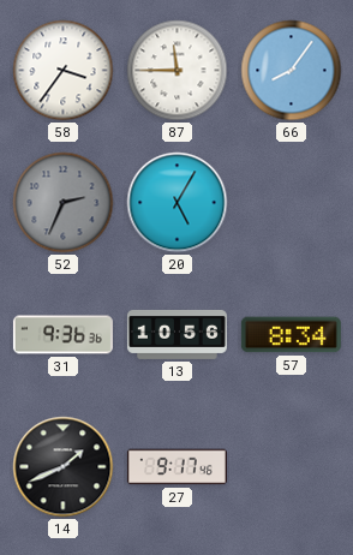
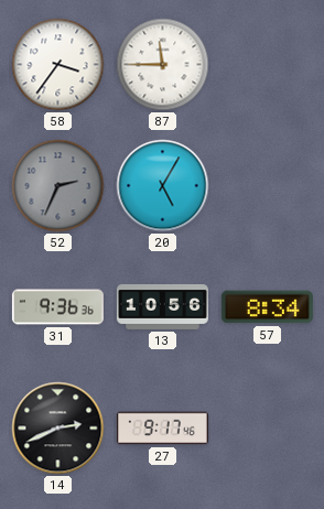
66: 8:06 -> none (292, 71)
14: 1:41 -> 2:41 (58, 429)
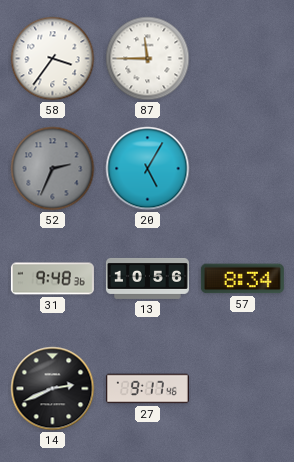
31: 9:36 -> 9:48 (52, 279)
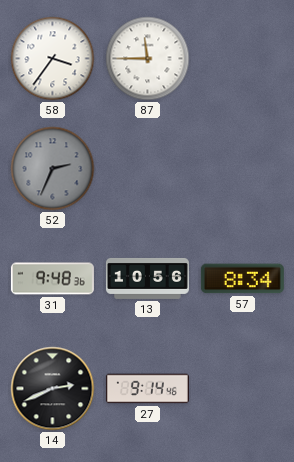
20: 5:05 -> none (148, 169)
27: 9:17 -> 9:14 (147, 389)
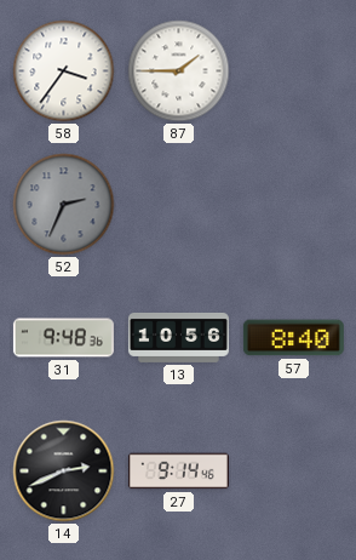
87: 11:45 -> 1:45 (179, 72)
57: 8:34 -> 8:40 (293, 338)
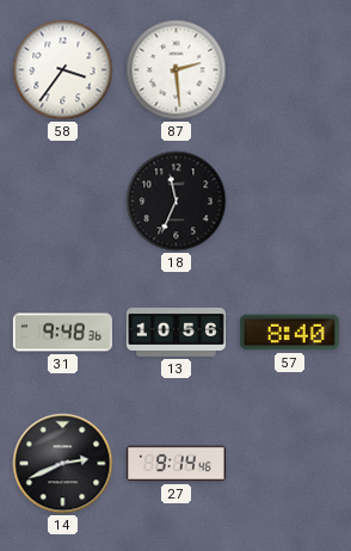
87: 1:45 -> 2:29 (177, 70)
52: 2:34 -> none (64, 205)
18: none -> 11:34 (177, 202)
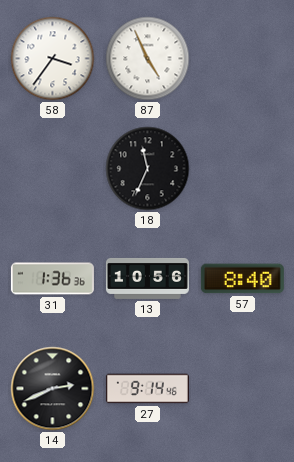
87: 2:29 -> 4:56 (148, 59)
31: 9:48 -> 1:36 (52, 279)
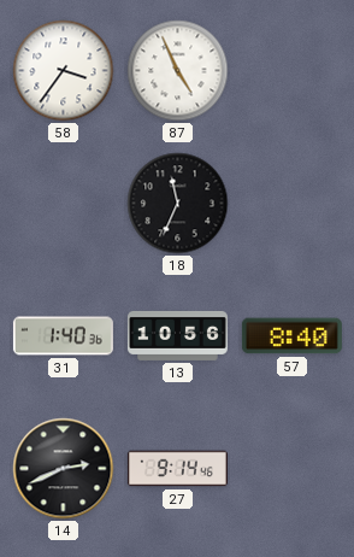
31: 1:36 -> 1:40 (63, 336)
